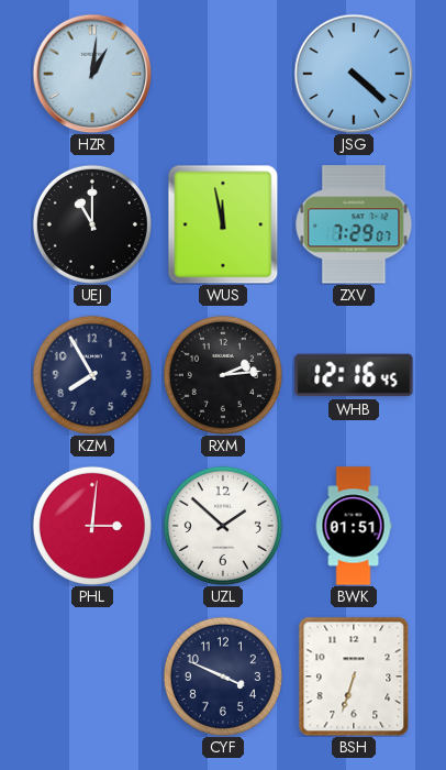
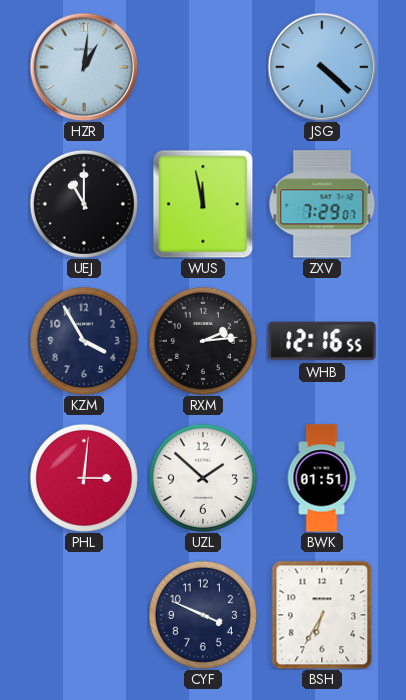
KZM: 7:55 -> 3:55 (84, 341)
WHB: 12:16:45 -> 12:16:55 (322, 341)
BSH: 6:33 -> 6:35 (322, 615)
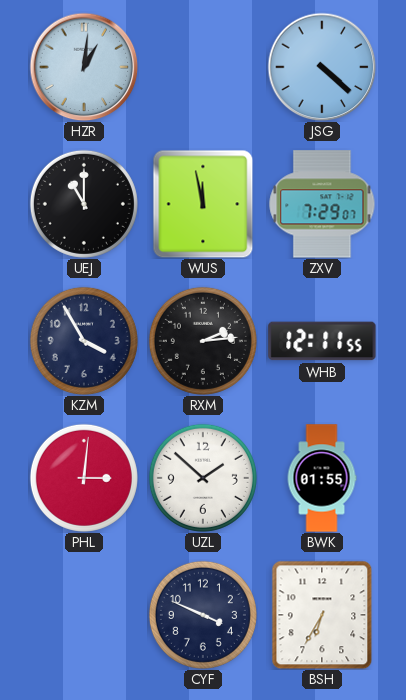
WHB: 12:16 -> 12:11 (322, 341)
BWK: 01:51 -> 01:55 (322, 478)
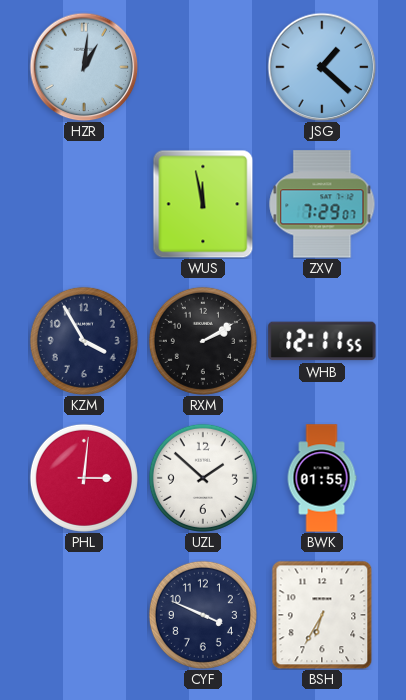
JSG: 4:22 -> 1:22 (322, 67)
UEJ: 11:00 -> none (84, 204)
RXM: 2:14 -> 2:10 (203, 341)
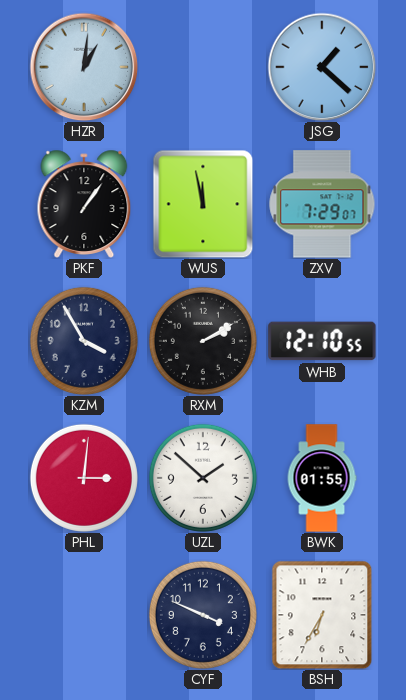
PKF: none -> 1:06 (84, 204)
WHB: 12:11 -> 12:10 (322, 341)
